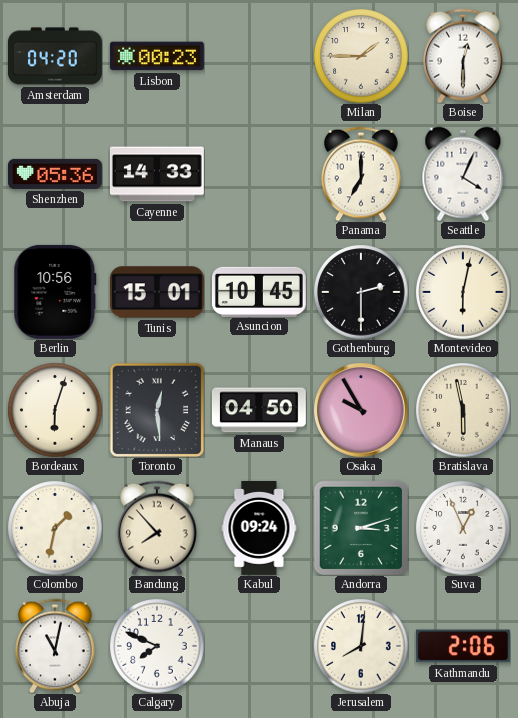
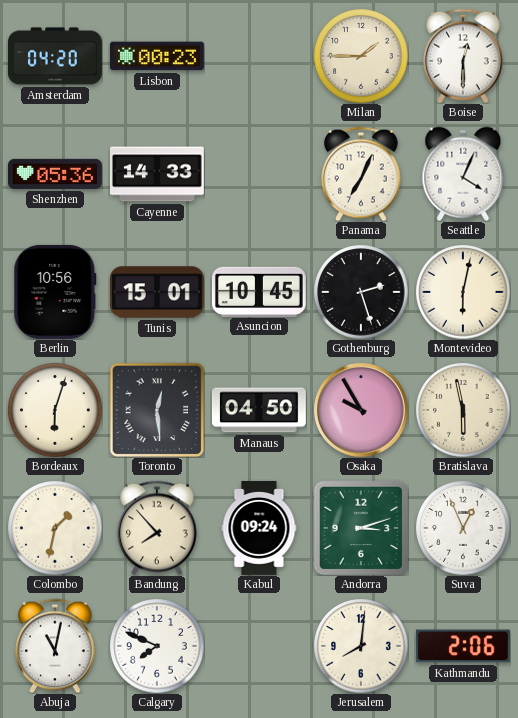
Panama: 7:00 -> 7:04 (361, 174)
Gothenburg: 2:30 -> 2:27 (361, 292)
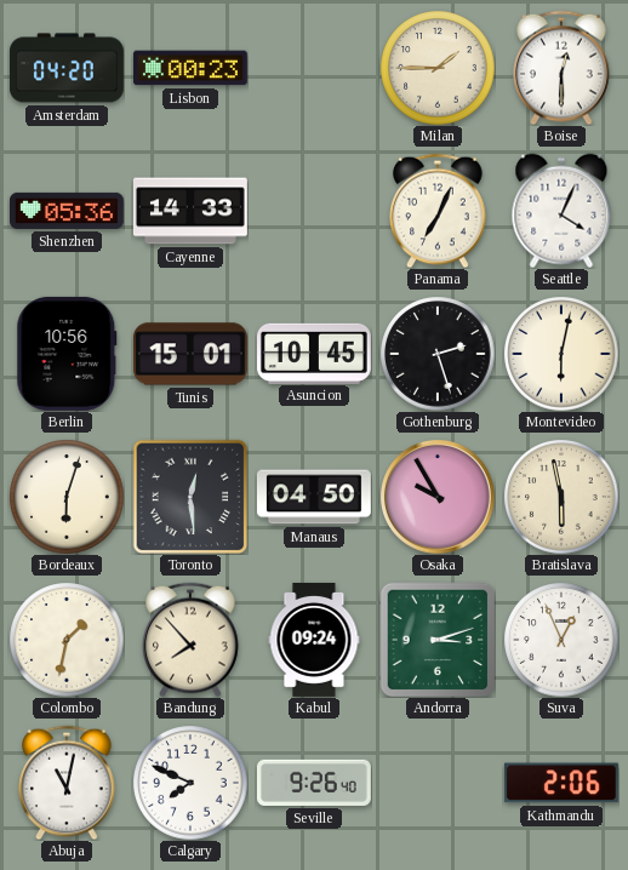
Seville: none -> 9:26 (314, 783)
Jerusalem: 8:01 -> none (361, 646)
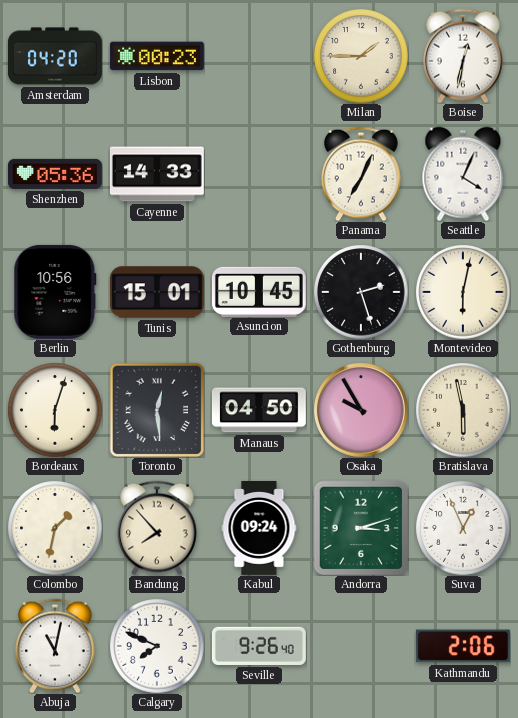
Boise: 12:30 -> 12:32 (463, 56)
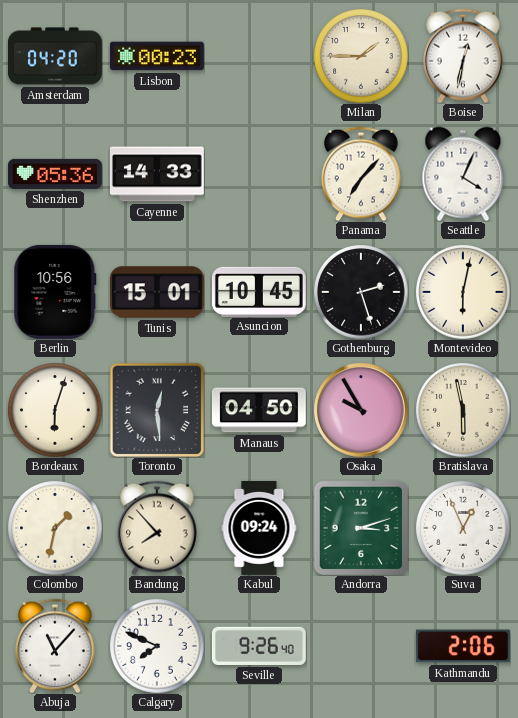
Panama: 7:04 -> 7:07 (361, 174)
Abuja: 11:02 -> 11:07 (55, 646)
